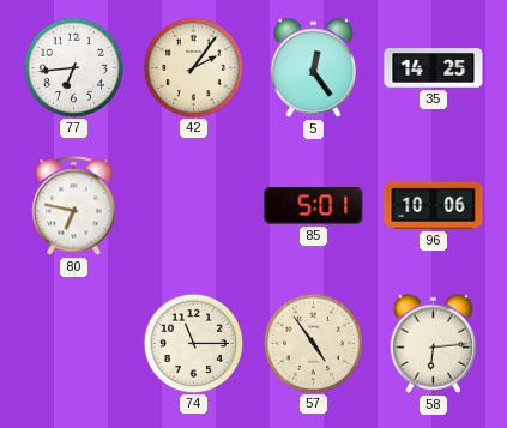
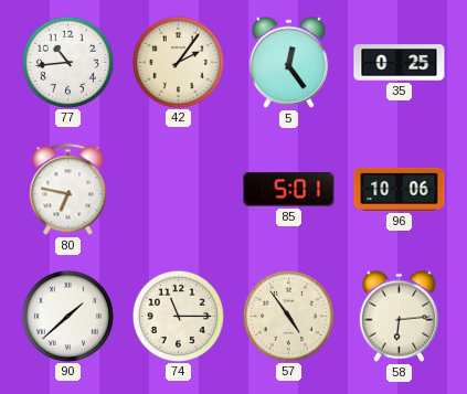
77: 6:44 -> 10:44 (67, 62)
35: 14:25 -> 0:25 (400, 63)
90: none -> 1:38 (67, 316)
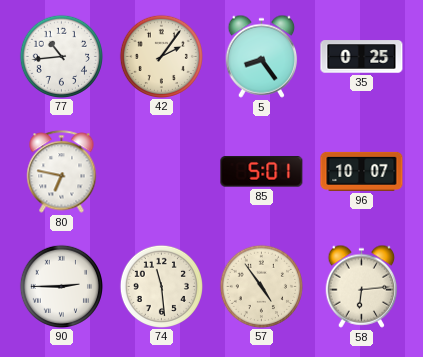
5: 12:24 -> 8:24 (262, 56)
96: 10:06 -> 10:07 (362, 171)
90: 1:38 -> 2:45 (61, 286)
74: 11:15 -> 11:29 (161, 286)
